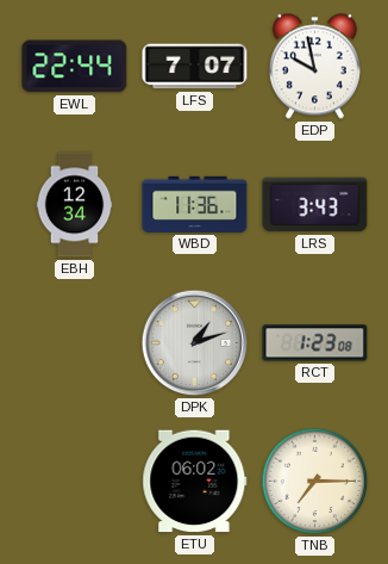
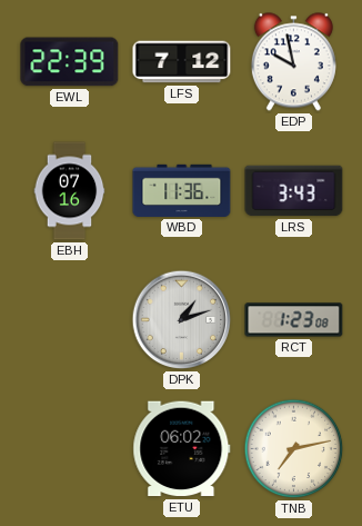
EWL: 22:44 -> 22:39 (70, 62)
LFS: 7:07 -> 7:12 (182, 62)
EBH: 12:34 -> 07:16 (70, 191)
TNB: 7:15 -> 7:13 (294, 449)
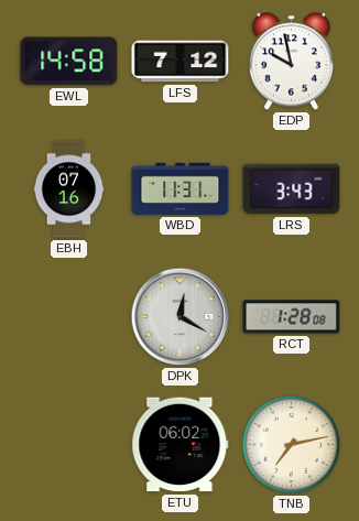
EWL: 22:39 -> 14:58 (69, 62)
WBD: 11:36 -> 11:31 (181, 188)
DPK: 1:12 -> 12:20 (181, 317)
RCT: 1:23 -> 1:28 (292, 317)
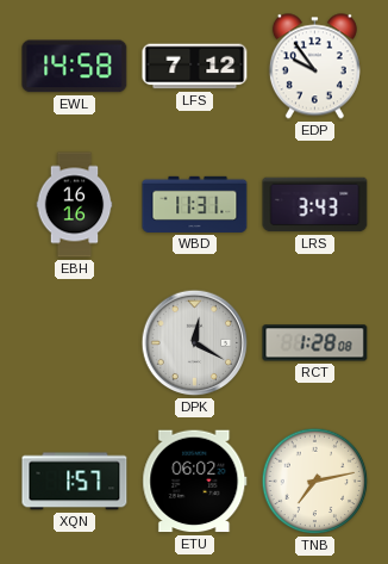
EDP: 9:58 -> 9:54 (314, 67)
EBH: 07:16 -> 16:16 (75, 205)
XQN: none -> 1:57 (75, 482)
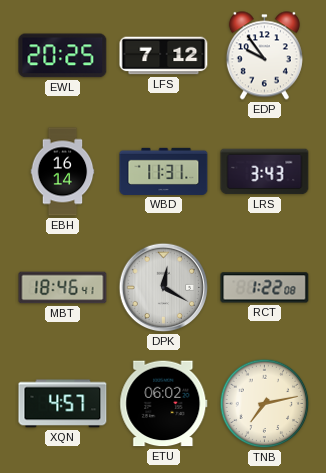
EWL: 14:58 -> 20:25 (63, 56)
EBH: 16:16 -> 16:14 (63, 172)
MBT: none -> 18:46 (63, 288)
RCT: 1:28 -> 1:22 (265, 288)
XQN: 1:57 -> 4:57 (63, 404)
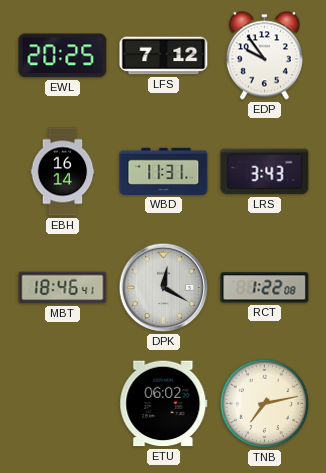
XQN: 4:57 -> none (63, 404)
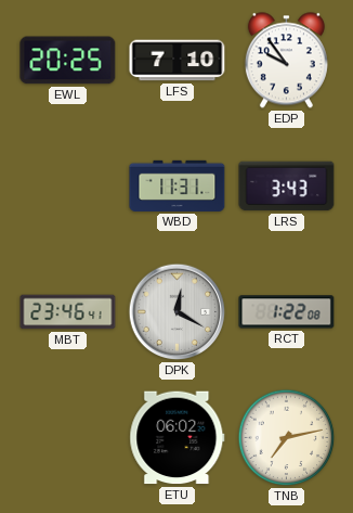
LFS: 7:12 -> 7:10 (178, 61)
EBH: 16:14 -> none (63, 172)
MBT: 18:46 -> 23:46 (68, 312)
